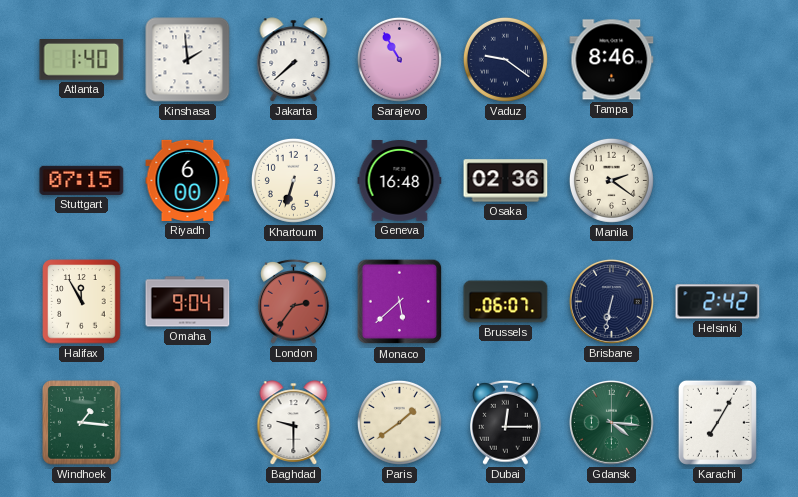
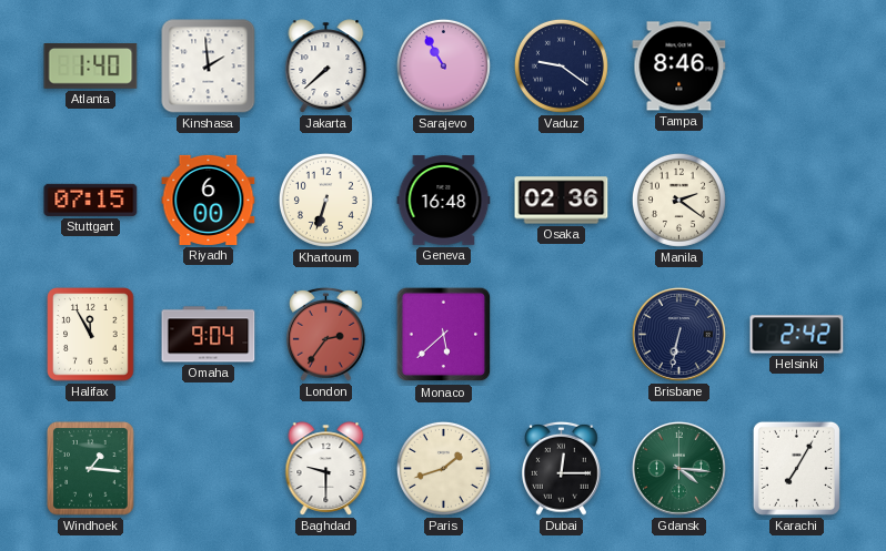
Brussels: 06:07 -> none (506, 302)
Paris: 1:39 -> 1:42 (443, 468)
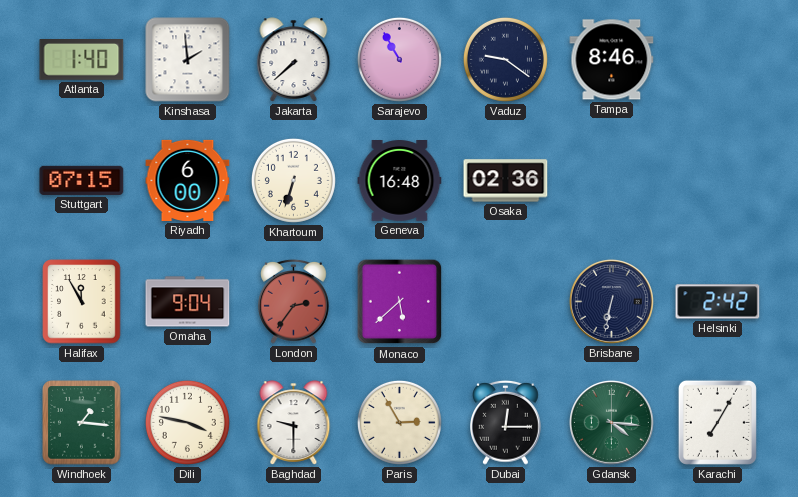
Manila: 2:21 -> none (678, 200)
Dili: none -> 3:47 (187, 422)
Paris: 1:42 -> 2:55 (399, 422)
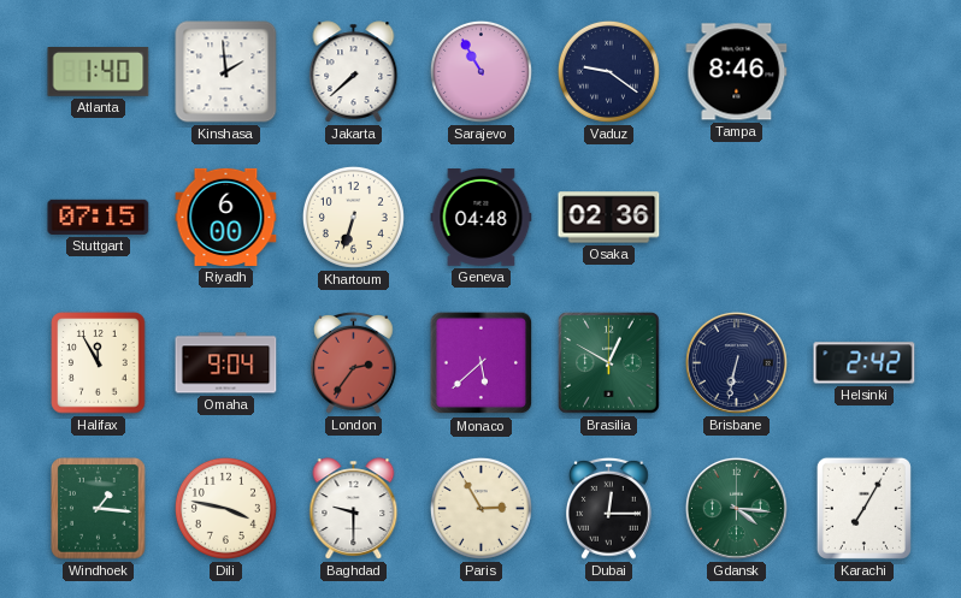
Geneva: 16:48 -> 04:48 (482, 218)
Brasilia: none -> 12:50 (609, 363)
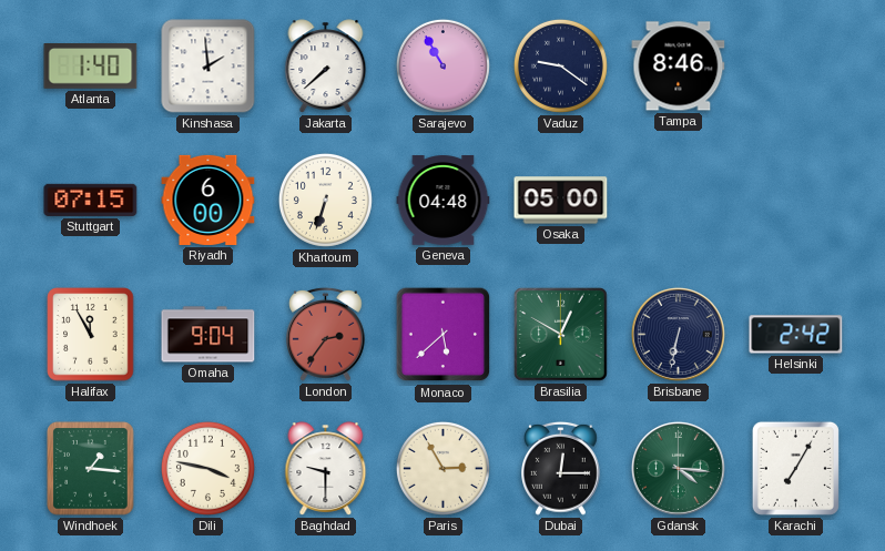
Osaka: 02:36 -> 05:00 (561, 201)
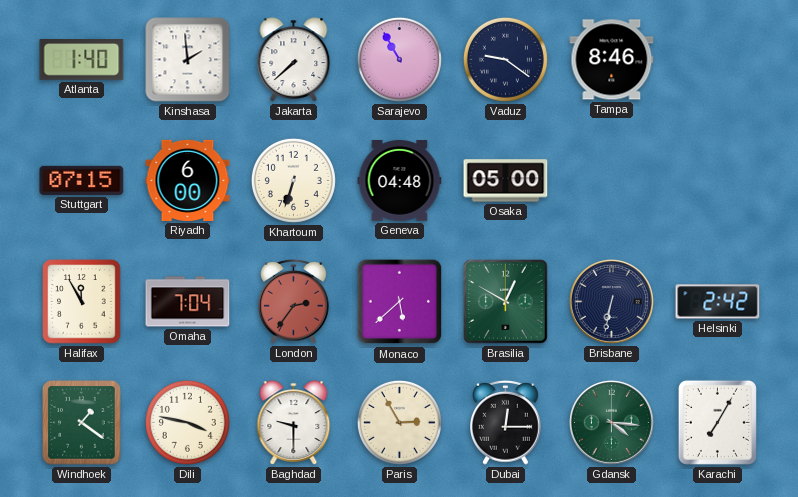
Omaha: 9:04 -> 7:04 (188, 302)
Windhoek: 1:16 -> 1:21 (82, 423)
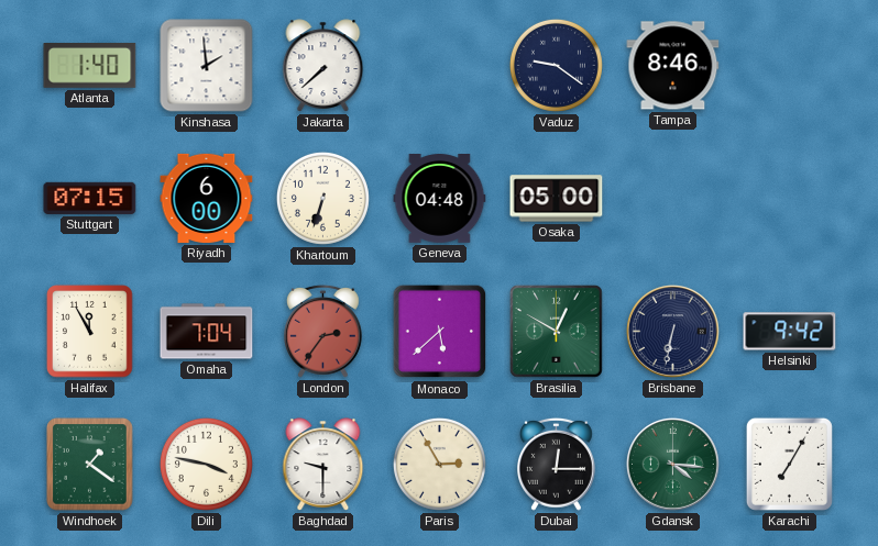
Sarajevo: 10:55 -> none (399, 59)
Helsinki: 2:42 -> 9:42 (790, 332)
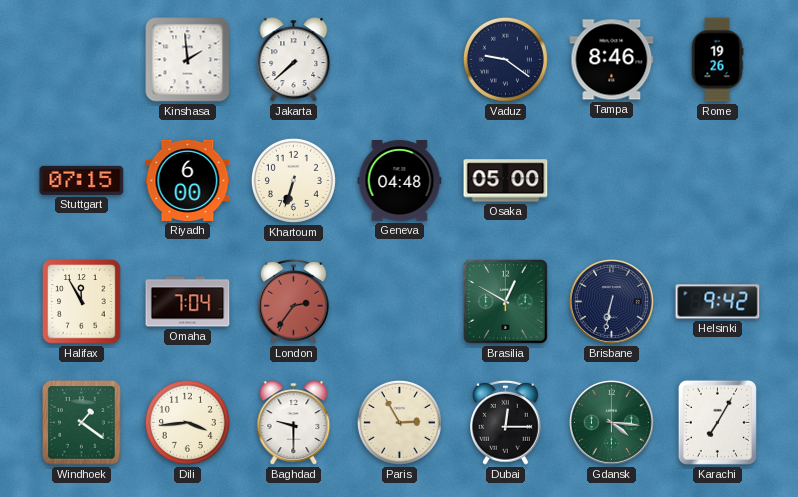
Atlanta: 1:40 -> none (90, 66)
Rome: none -> 19:26 (717, 60)
Monaco: 5:38 -> none (440, 332)
Dili: 3:47 -> 3:44 (187, 422)
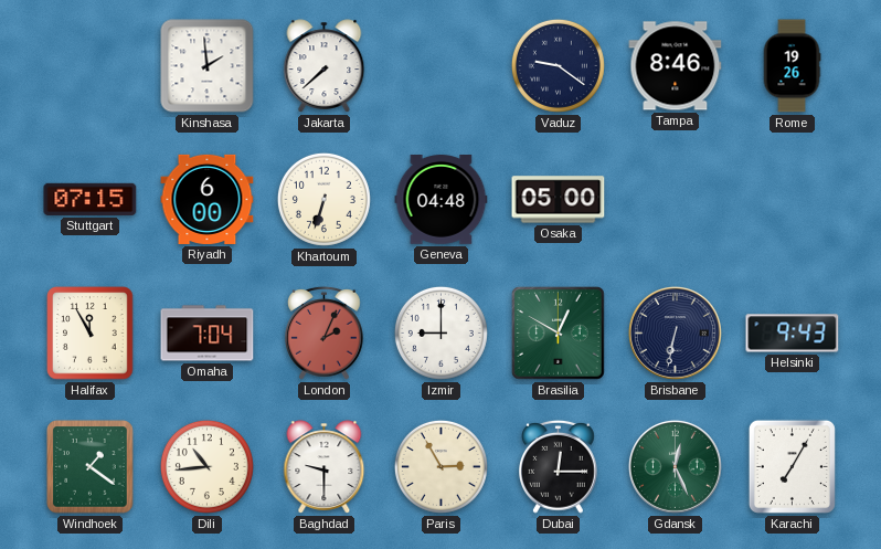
London: 2:36 -> 2:04 (325, 332)
Izmir: none -> 9:00 (440, 332)
Helsinki: 9:42 -> 9:43 (793, 334)
Dili: 3:44 -> 10:44 (206, 466)
Gdansk: 4:16 -> 12:26 (675, 466)
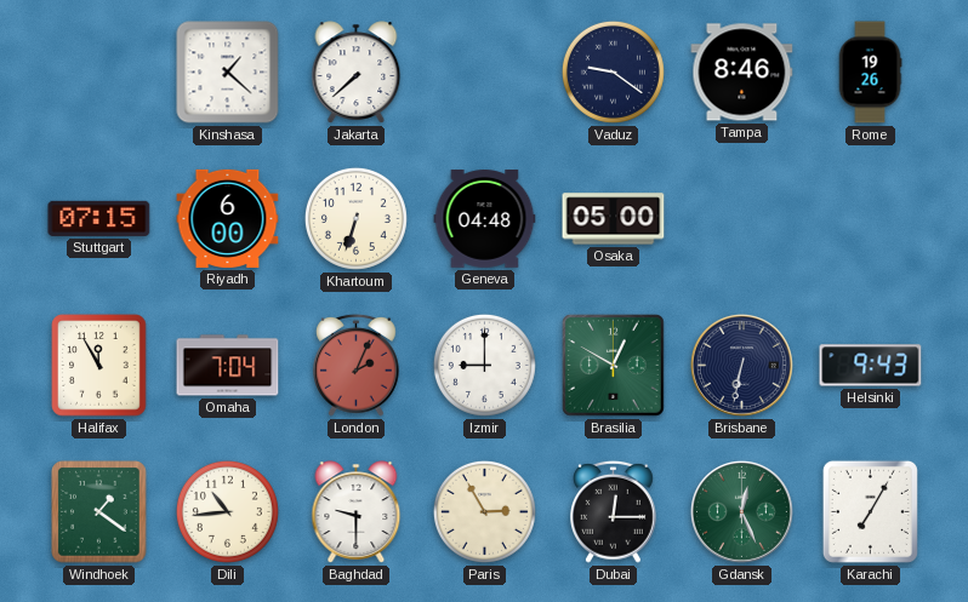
Kinshasa: 1:59 -> 1:22 (228, 73)
